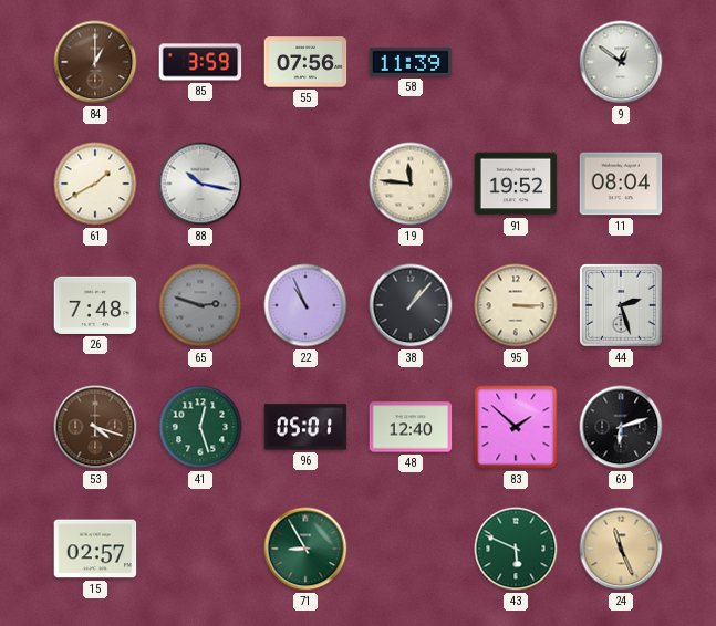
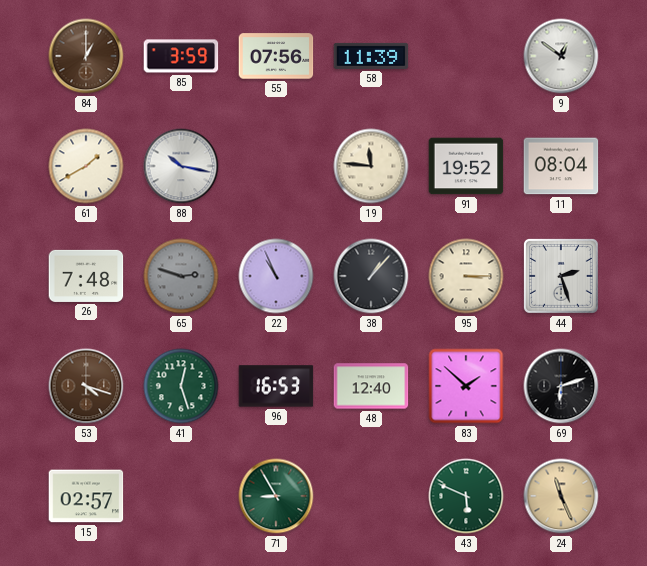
96: 05:01 -> 16:53 (276, 386)
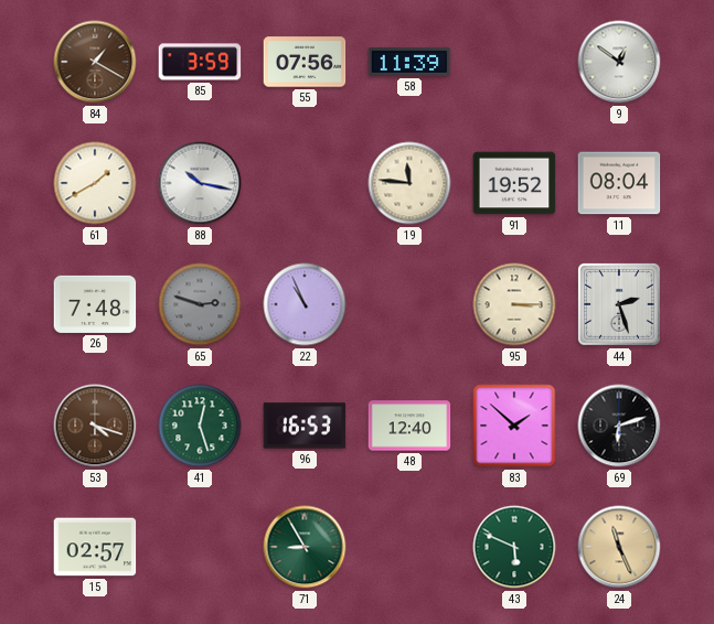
84: 1:00 -> 1:20 (95, 62)
38: 1:07 -> none (371, 276)
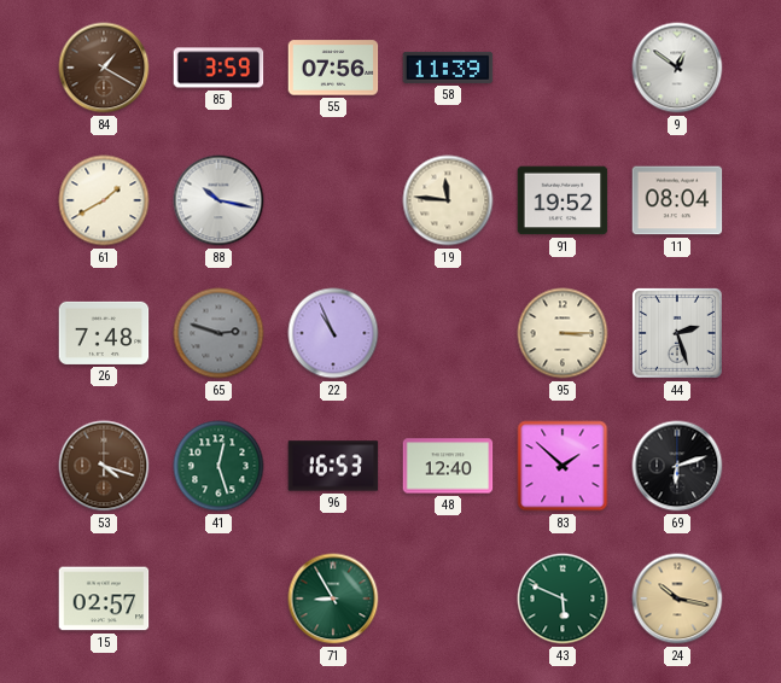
24: 11:26 -> 10:17 (677, 599)
